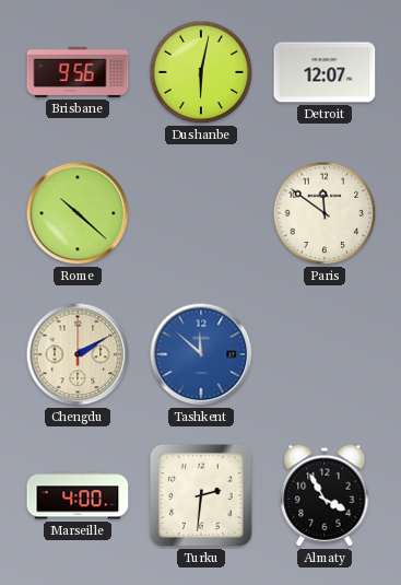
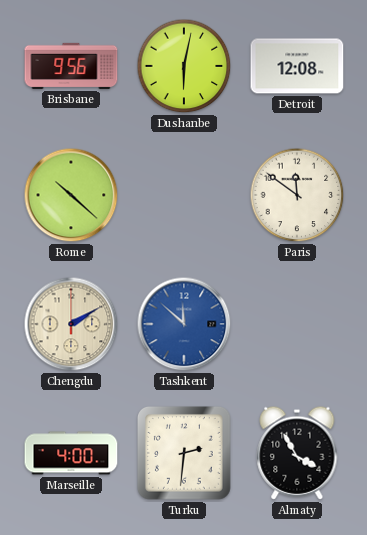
Detroit: 12:07 -> 12:08 (297, 66)
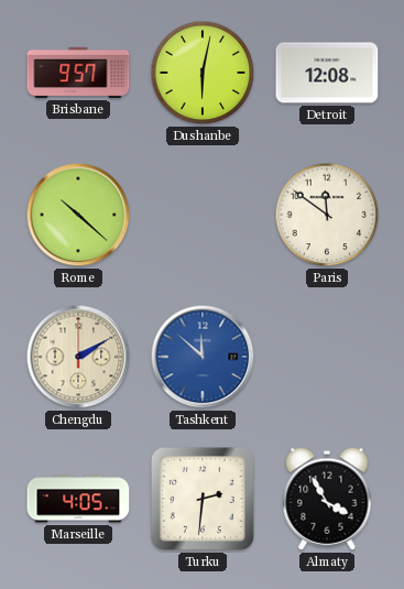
Brisbane: 9:56 -> 9:57 (78, 73)
Marseille: 4:00 -> 4:05 (78, 499)
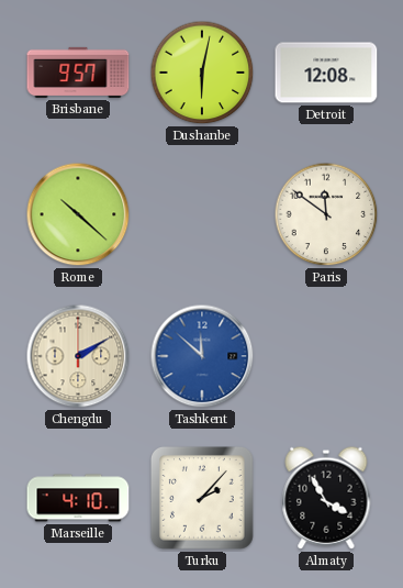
Marseille: 4:05 -> 4:10 (78, 498)
Turku: 2:31 -> 2:07 (203, 499)
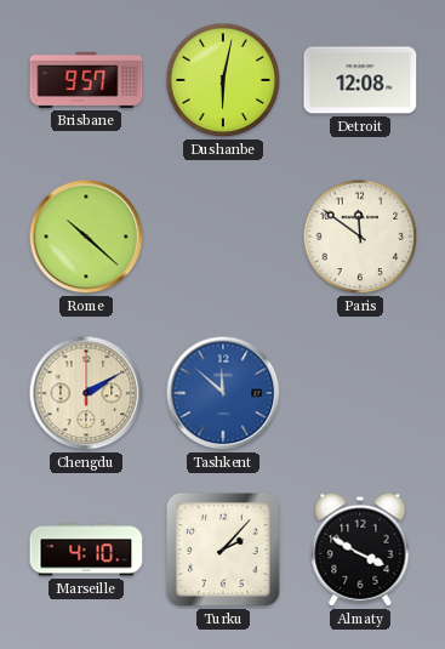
Almaty: 3:55 -> 3:50 (360, 550)
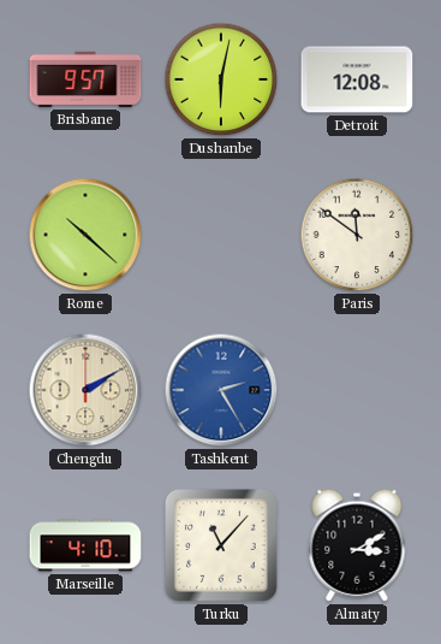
Tashkent: 11:52 -> 2:25 (221, 390)
Turku: 2:07 -> 11:07 (222, 546)
Almaty: 3:50 -> 3:10 (357, 545)
